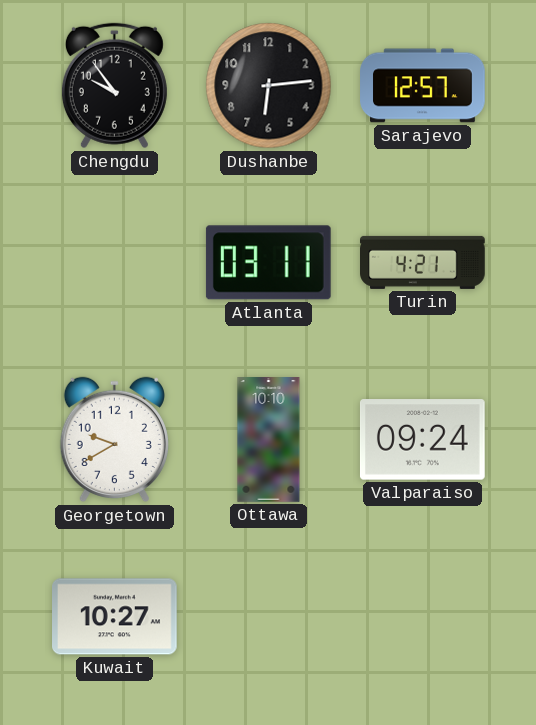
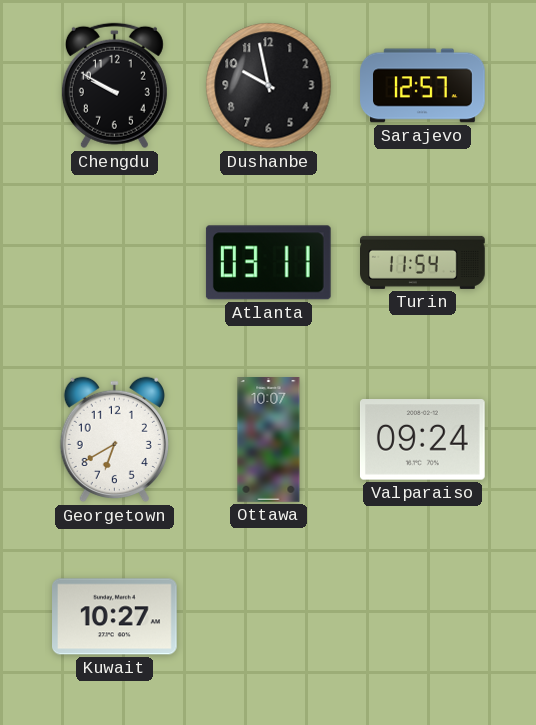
Chengdu: 9:54 -> 9:50 (114, 86)
Dushanbe: 6:14 -> 9:58 (269, 86)
Turin: 4:21 -> 11:54 (423, 262)
Georgetown: 9:40 -> 6:40 (114, 440)
Ottawa: 10:10 -> 10:07 (269, 440)
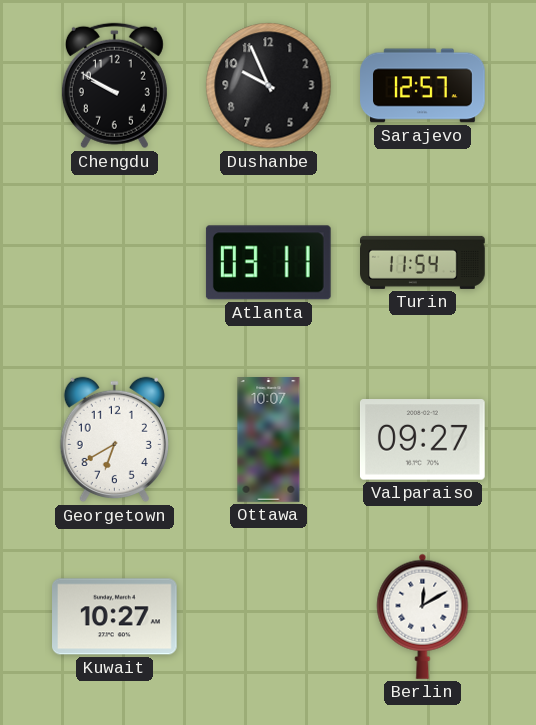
Dushanbe: 9:58 -> 9:56 (269, 86)
Valparaiso: 09:24 -> 09:27 (422, 440)
Berlin: none -> 12:10 (423, 616)
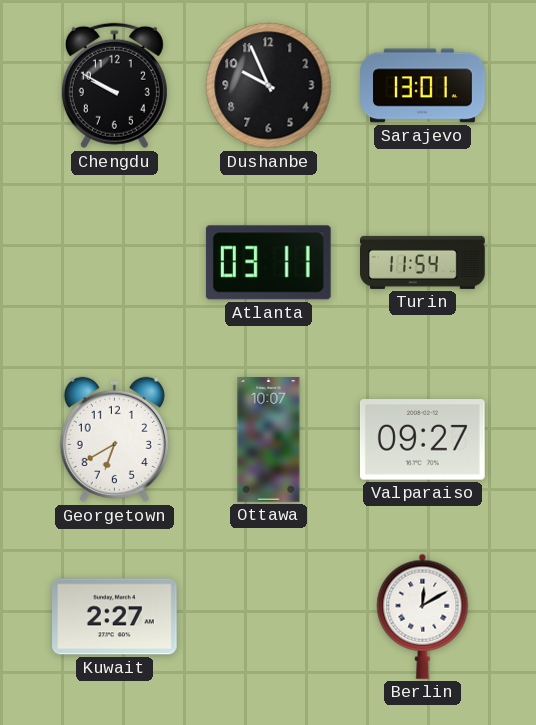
Sarajevo: 12:57 -> 13:01 (423, 86)
Kuwait: 10:27 -> 2:27 (115, 617)
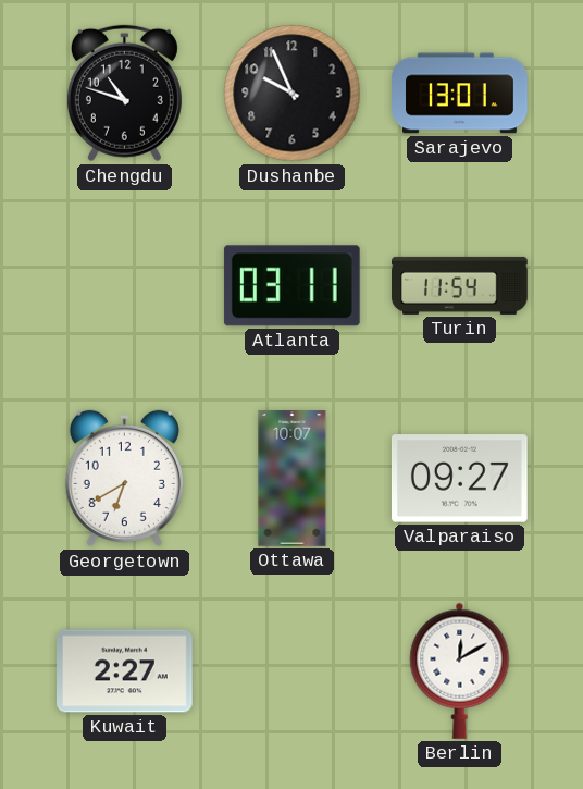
Chengdu: 9:50 -> 10:48 (124, 94)
